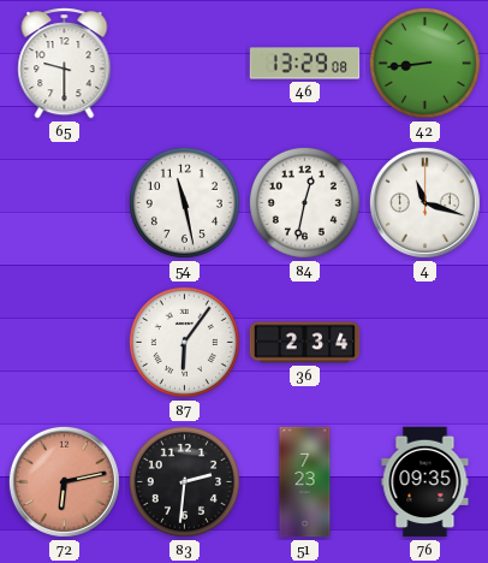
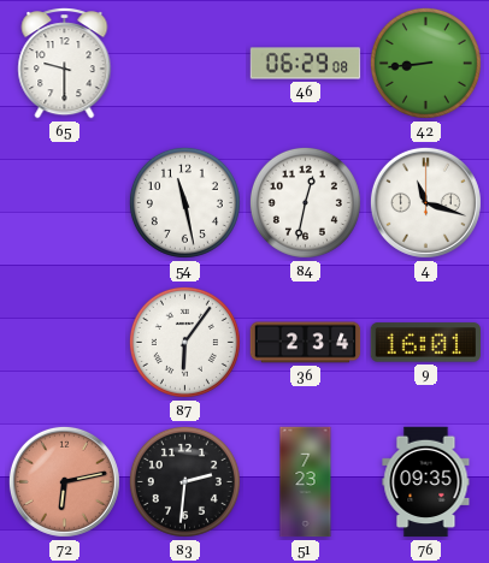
46: 13:29 -> 06:29 (306, 64)
9: none -> 16:01 (426, 343)
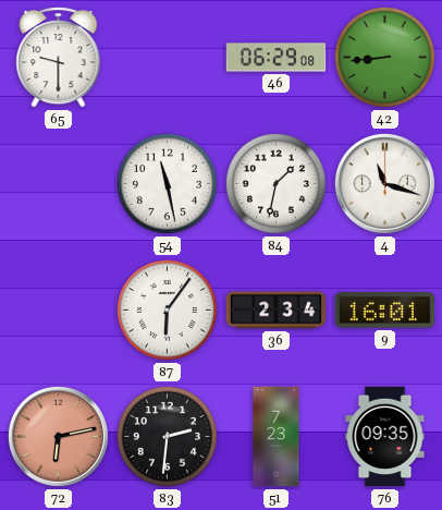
84: 12:32 -> 1:32 (275, 183)
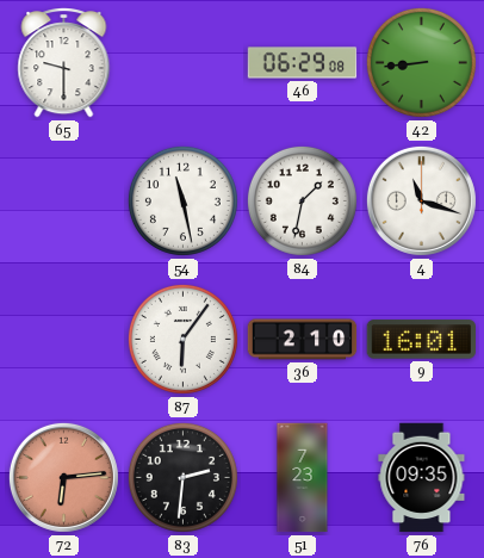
36: 2:34 -> 2:10 (303, 340)
72: 6:13 -> 6:14 (63, 477)
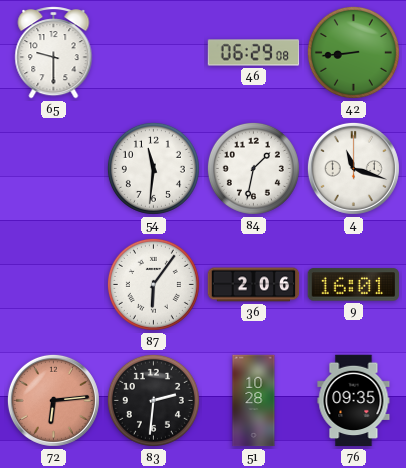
54: 11:28 -> 11:31 (153, 168)
36: 2:10 -> 2:06 (254, 285)
51: 7:23 -> 10:28 (254, 401)
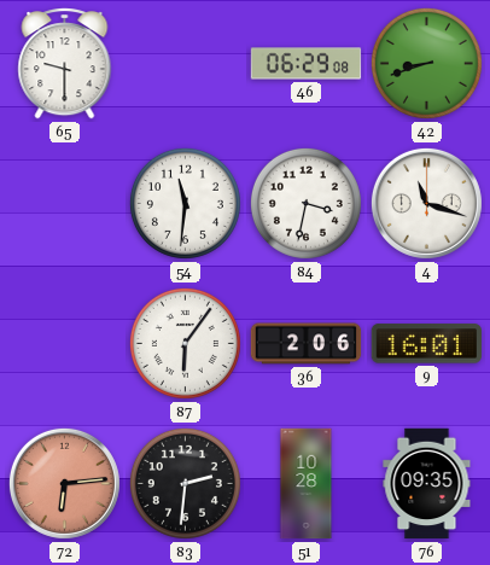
42: 8:44 -> 8:42 (426, 63)
84: 1:32 -> 3:32 (305, 203)
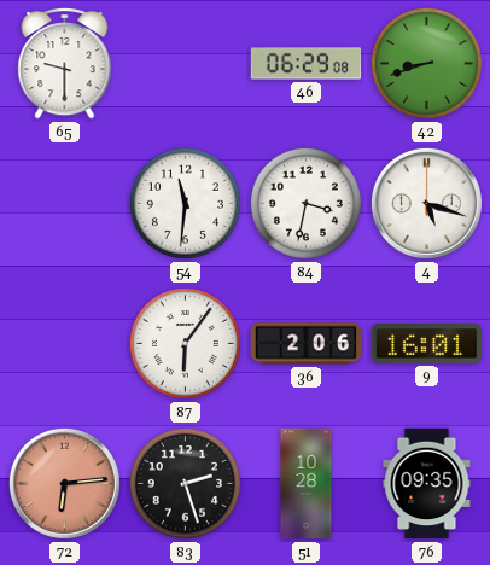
4: 11:18 -> 5:18 (426, 203)
83: 2:31 -> 2:27 (185, 483)
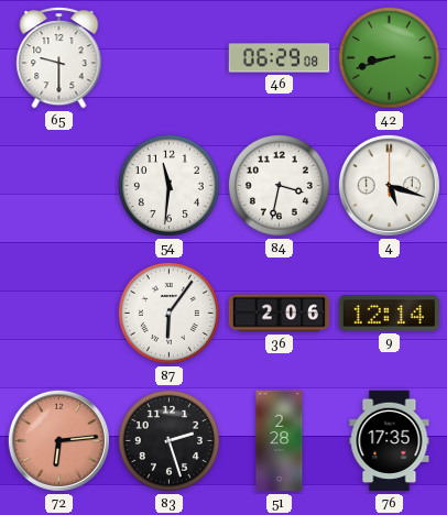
9: 16:01 -> 12:14 (390, 314)
51: 10:28 -> 2:28 (280, 441)
76: 09:35 -> 17:35 (390, 441)
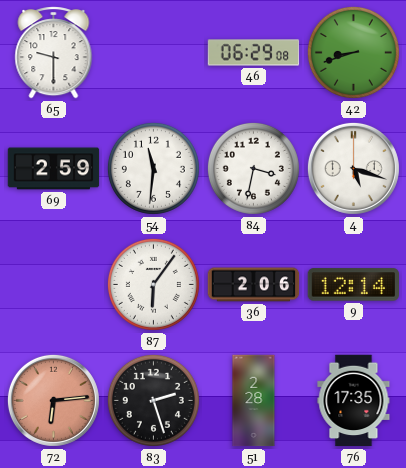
69: none -> 2:59 (54, 169)
